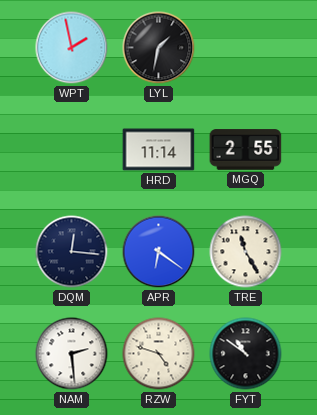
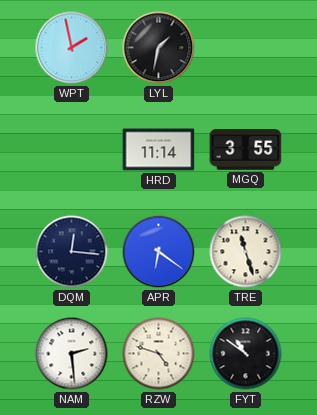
MGQ: 2:55 -> 3:55 (246, 150)
TRE: 11:25 -> 11:27 (246, 252)
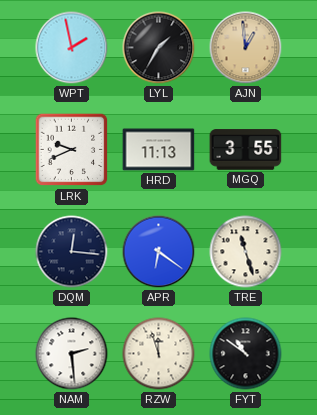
LYL: 1:32 -> 1:35 (159, 48)
AJN: none -> 12:59 (246, 48)
LRK: none -> 9:41 (72, 150)
HRD: 11:14 -> 11:13 (159, 150)
RZW: 4:48 -> 11:57 (159, 354)
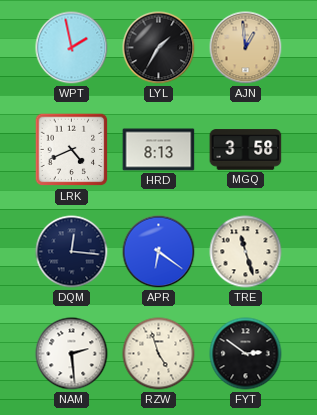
LRK: 9:41 -> 4:41 (72, 150)
HRD: 11:13 -> 8:13 (159, 150)
MGQ: 3:55 -> 3:58 (246, 150)
RZW: 11:57 -> 4:57 (159, 354)
FYT: 10:51 -> 2:51 (246, 354)
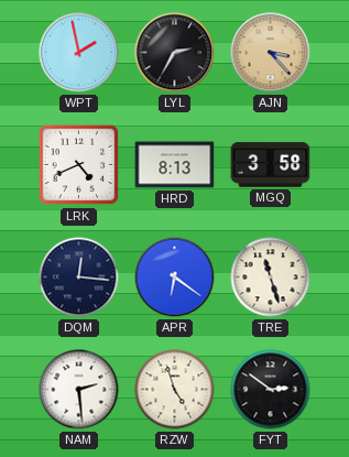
LYL: 1:35 -> 2:35 (175, 53)
AJN: 12:59 -> 3:23 (271, 53)
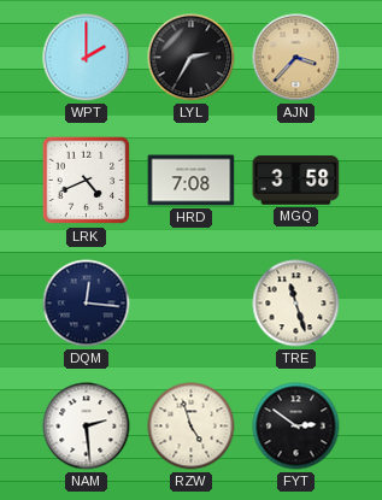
WPT: 1:58 -> 2:00 (87, 58)
AJN: 3:23 -> 3:37 (296, 58)
HRD: 8:13 -> 7:08 (192, 181)
APR: 6:21 -> none (175, 278)
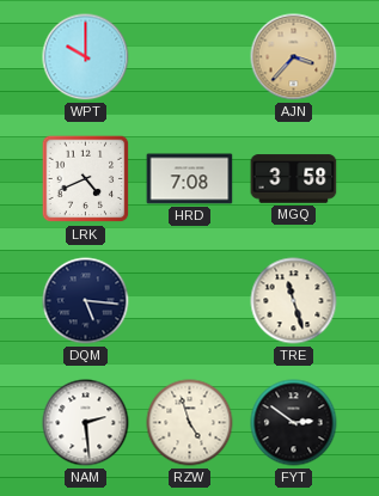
WPT: 2:00 -> 10:00 (86, 57)
LYL: 2:35 -> none (192, 58)
DQM: 12:16 -> 5:16 (86, 301)
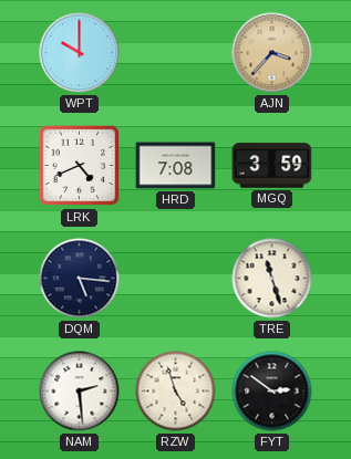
MGQ: 3:58 -> 3:59 (272, 166)
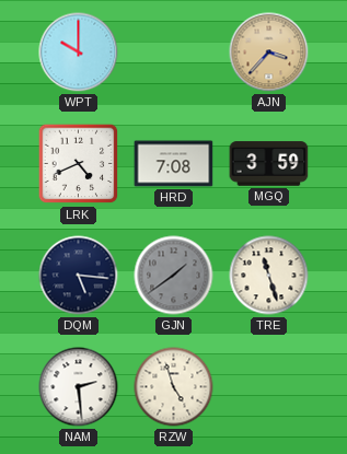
GJN: none -> 1:39 (174, 276)
FYT: 2:51 -> none (272, 392)
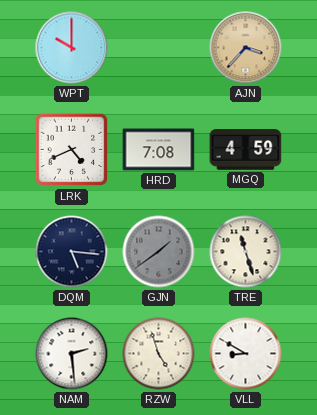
MGQ: 3:59 -> 4:59 (246, 150)
VLL: none -> 8:50 (246, 354)
